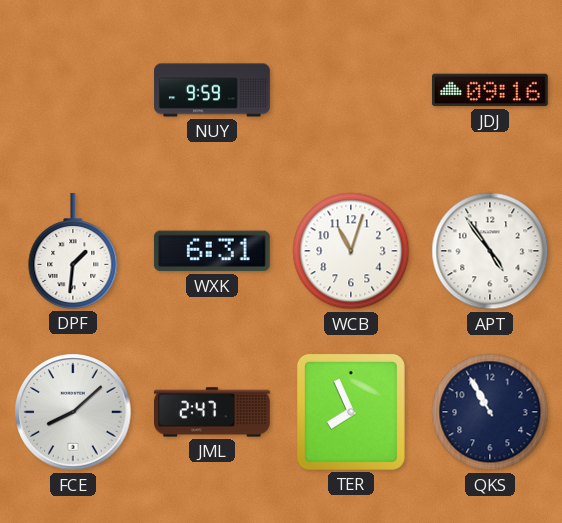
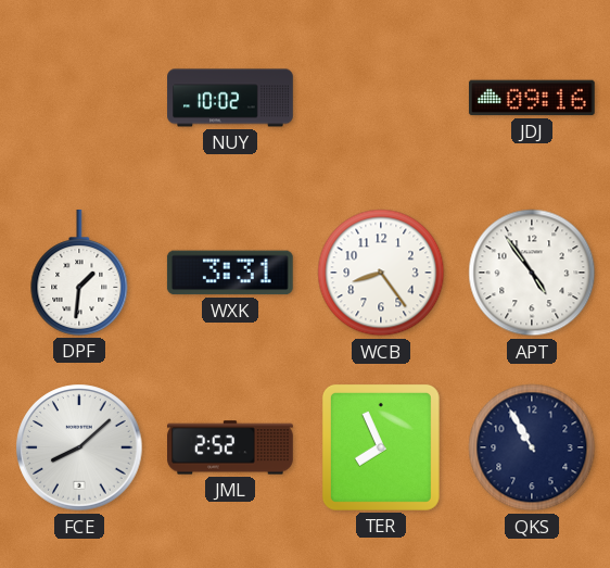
NUY: 9:59 -> 10:02 (230, 98)
WXK: 6:31 -> 3:31 (230, 273)
WCB: 11:03 -> 8:24 (381, 273)
JML: 2:47 -> 2:52 (231, 447)
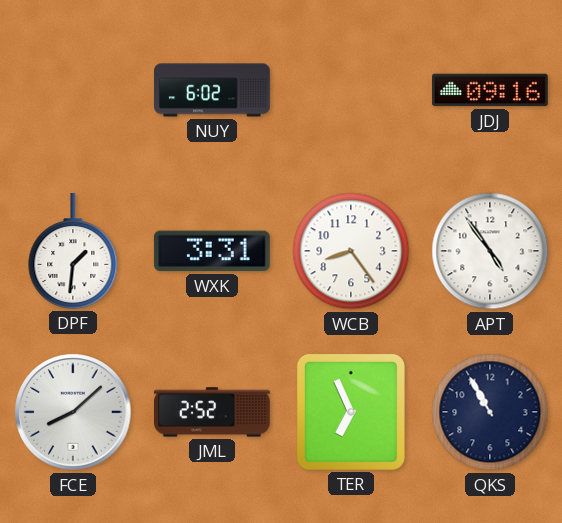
NUY: 10:02 -> 6:02 (212, 90)
TER: 7:56 -> 6:56 (351, 412)
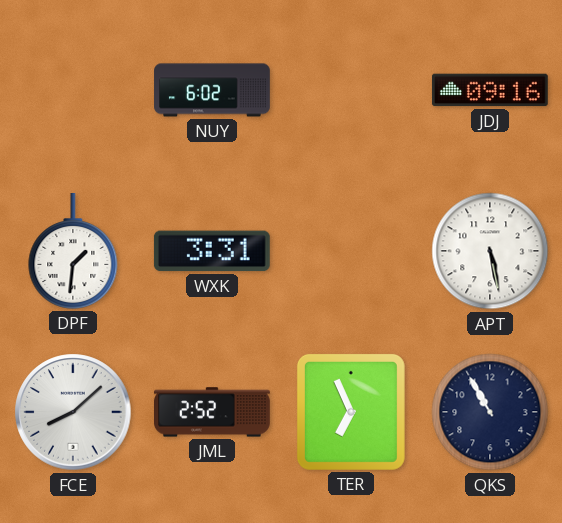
WCB: 8:24 -> none (351, 251)
APT: 4:54 -> 5:28 (490, 251)
